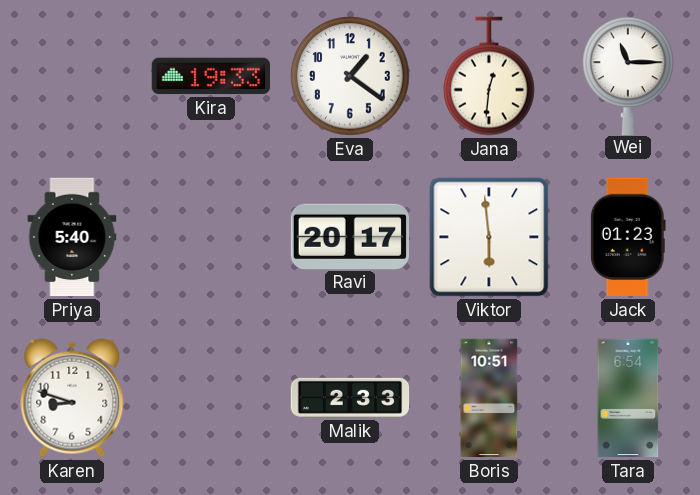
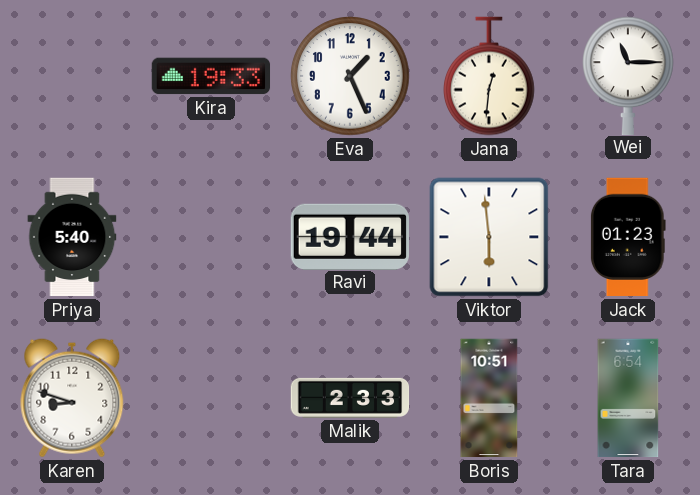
Eva: 1:21 -> 1:26 (350, 76)
Ravi: 20:17 -> 19:44 (349, 236)
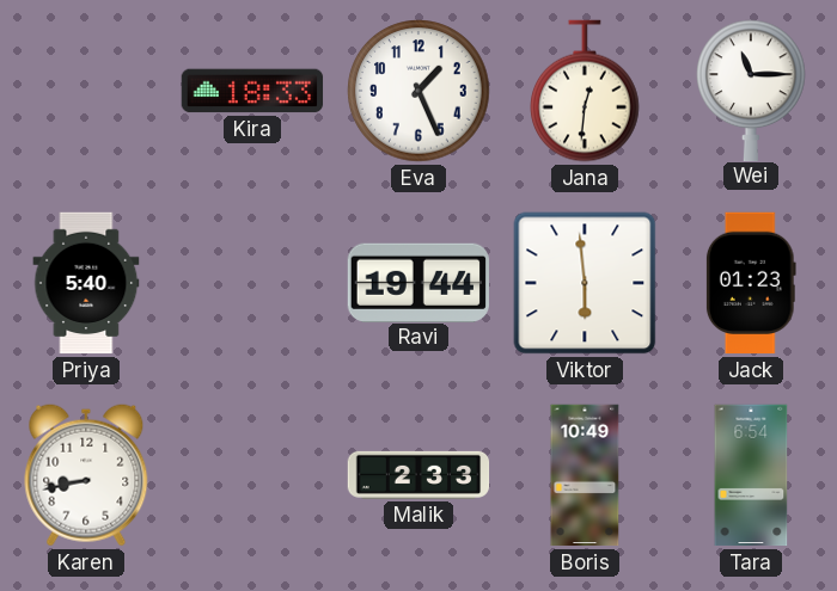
Kira: 19:33 -> 18:33 (252, 91)
Karen: 8:48 -> 8:43 (86, 475)
Boris: 10:51 -> 10:49 (585, 475)
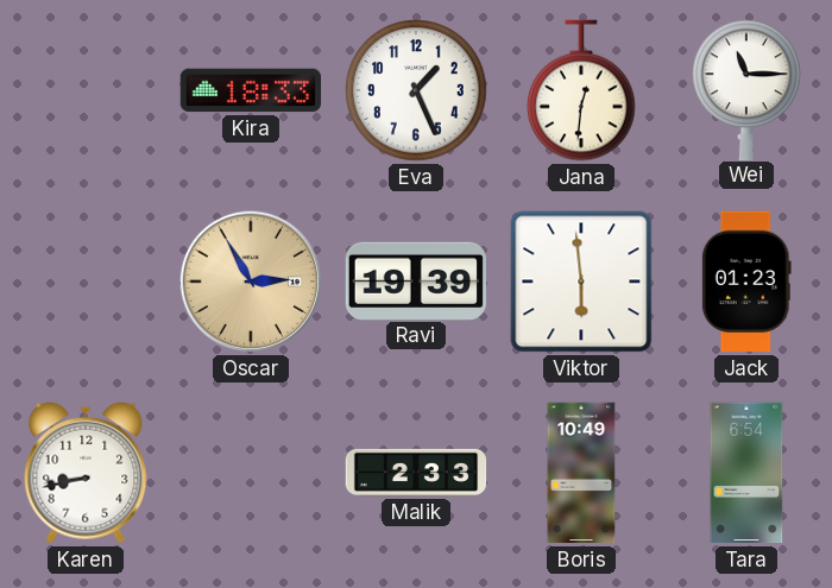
Priya: 5:40 -> none (86, 283)
Oscar: none -> 2:55 (251, 282)
Ravi: 19:44 -> 19:39 (415, 280)
